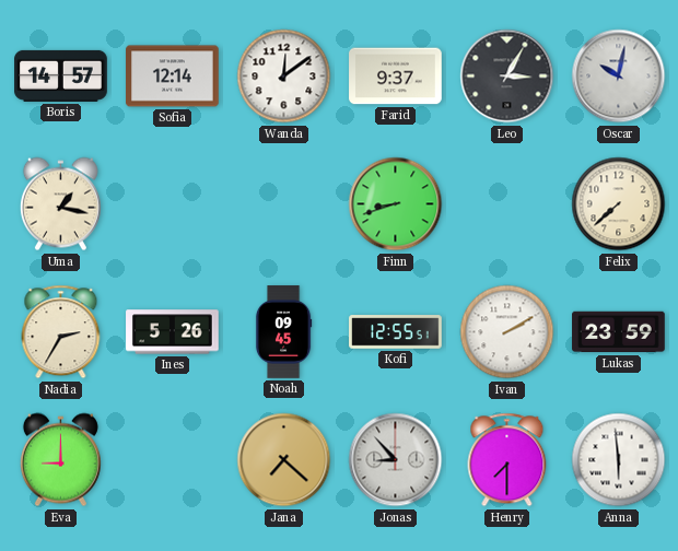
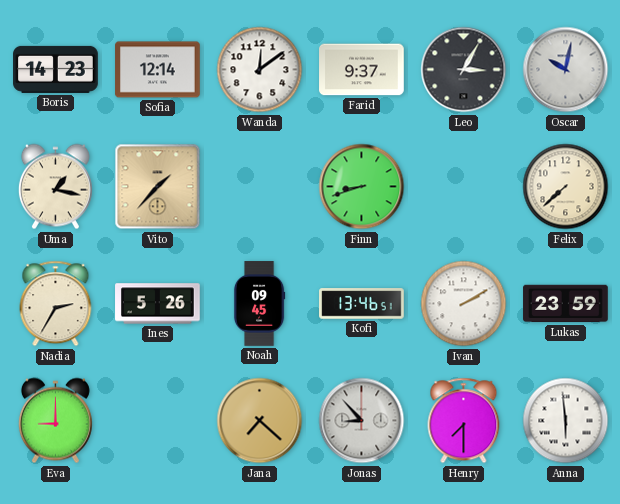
Boris: 14:57 -> 14:23 (56, 69)
Vito: none -> 1:37 (158, 187)
Kofi: 12:55 -> 13:46 (362, 304)
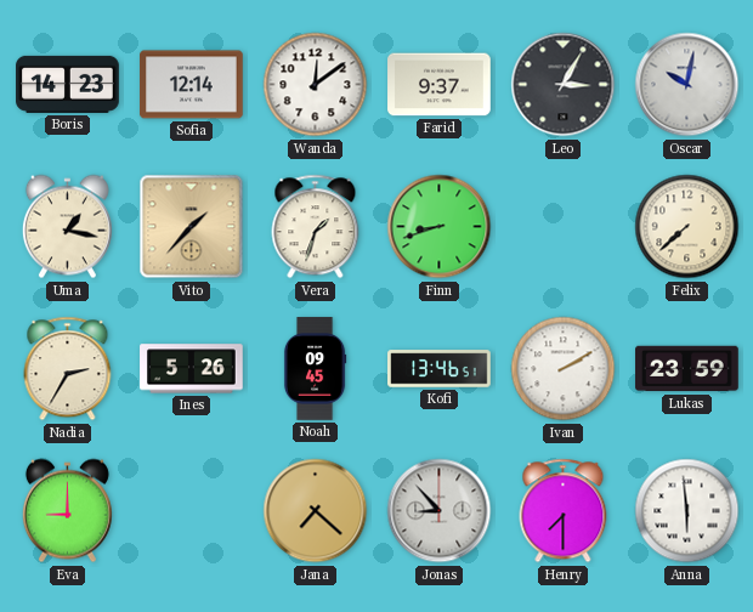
Vera: none -> 1:33 (316, 227)
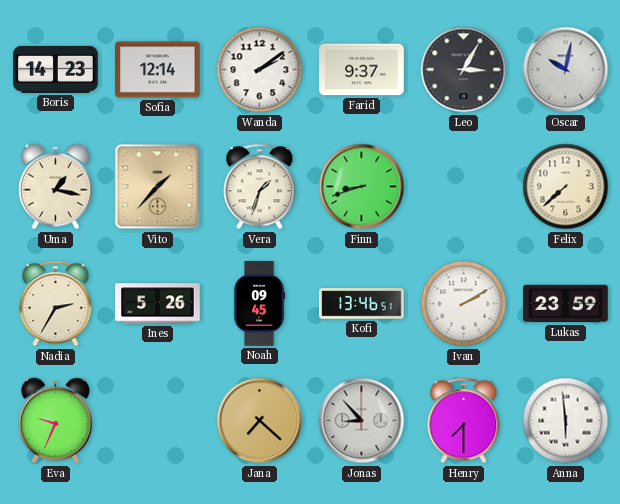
Wanda: 12:09 -> 2:09 (260, 70)
Eva: 9:00 -> 9:34 (55, 421)
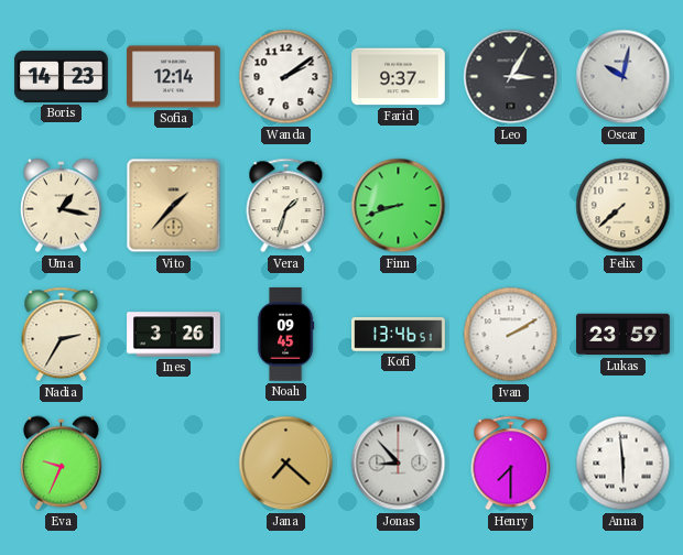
Ines: 5:26 -> 3:26 (174, 335)
